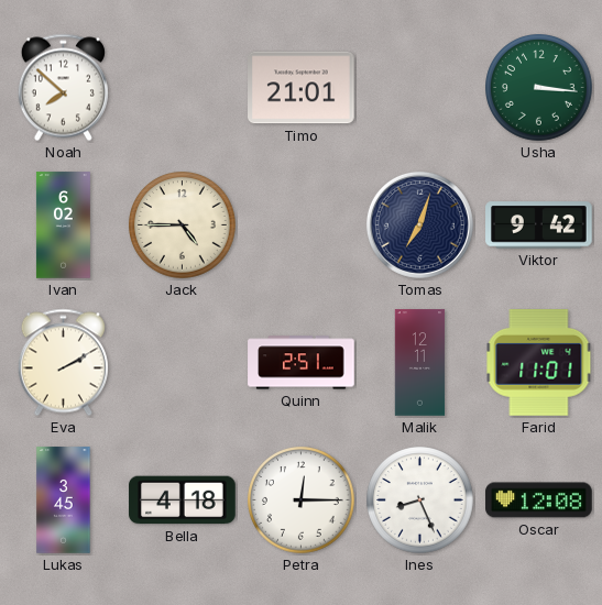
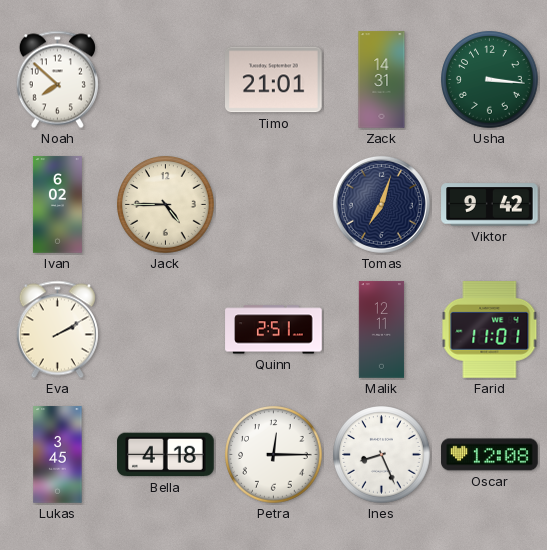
Zack: none -> 14:31 (382, 80)
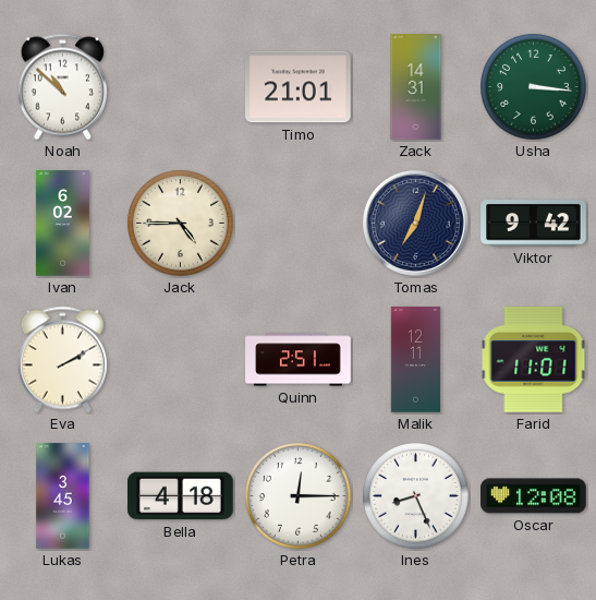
Noah: 7:52 -> 10:52 (62, 87)
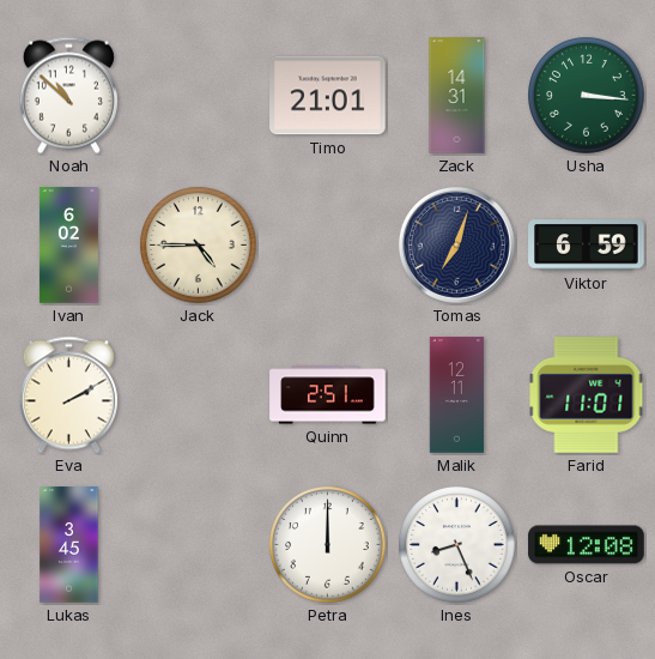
Viktor: 9:42 -> 6:59 (587, 246)
Bella: 4:18 -> none (181, 496)
Petra: 12:15 -> 12:00 (328, 545)
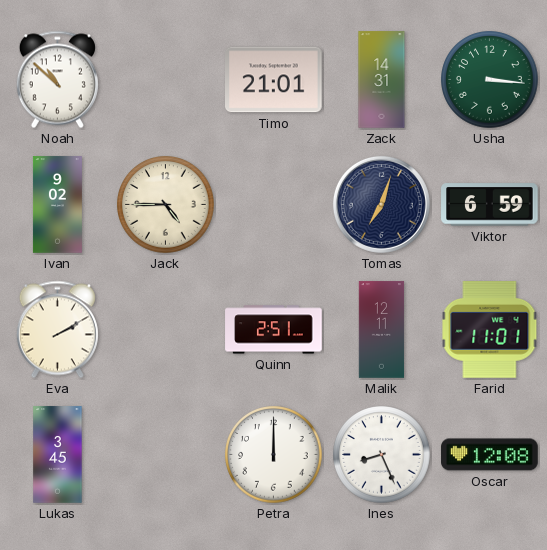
Ivan: 6:02 -> 9:02 (57, 205)
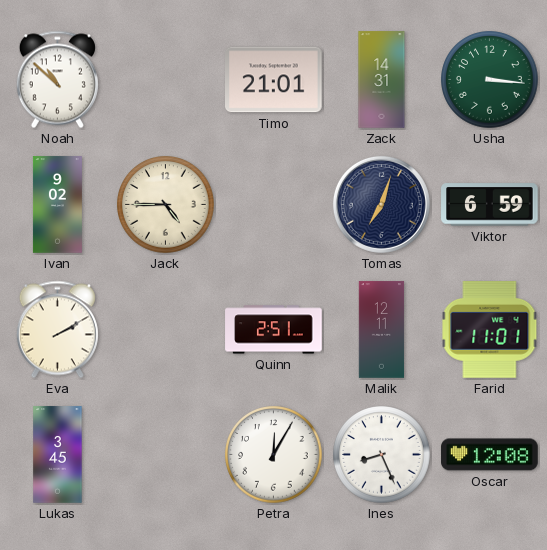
Petra: 12:00 -> 12:05 (274, 455)
